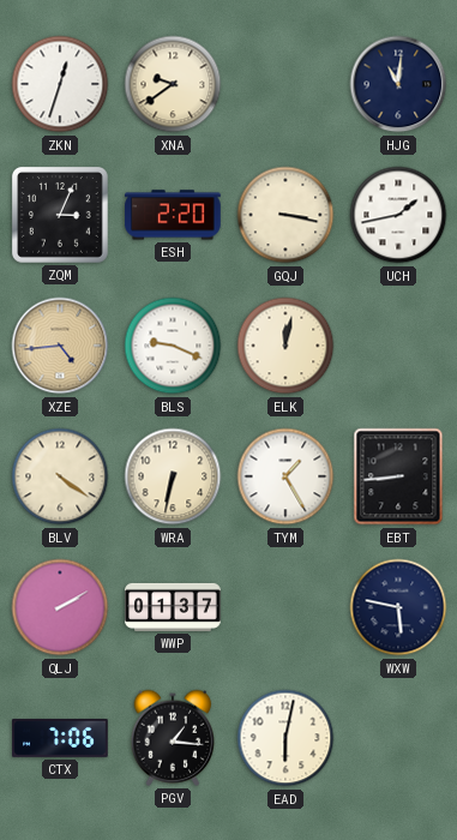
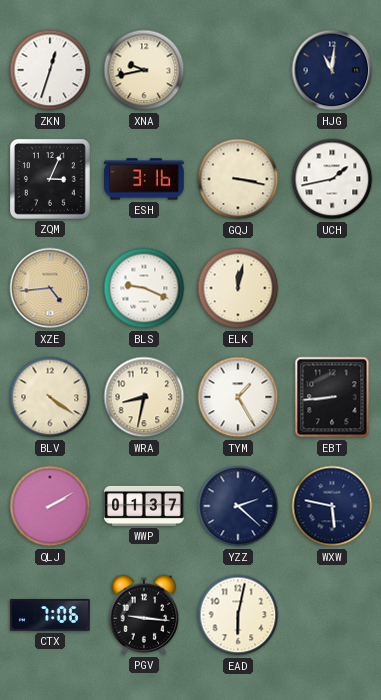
XNA: 9:39 -> 9:43 (144, 70)
ESH: 2:20 -> 3:16 (144, 179)
WRA: 6:32 -> 8:32 (144, 397)
YZZ: none -> 2:22 (238, 506)
PGV: 1:16 -> 9:16 (144, 615)
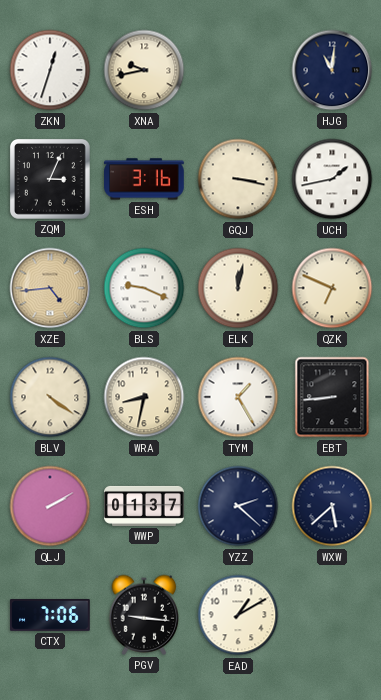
QZK: none -> 6:49 (332, 288)
WXW: 5:47 -> 5:38 (332, 506)
EAD: 6:02 -> 1:10 (238, 615)
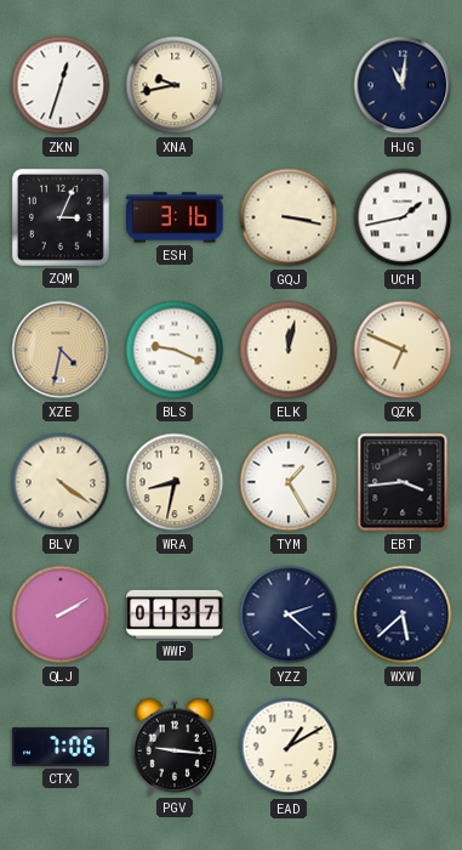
XZE: 4:44 -> 4:32 (61, 350)
EBT: 8:44 -> 3:44 (403, 482)
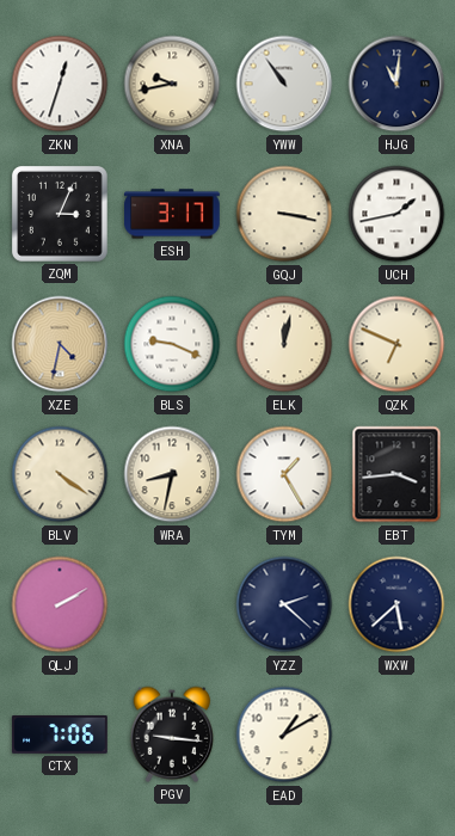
YWW: none -> 10:54 (284, 84)
ESH: 3:16 -> 3:17 (172, 214)
WWP: 01:37 -> none (175, 614)
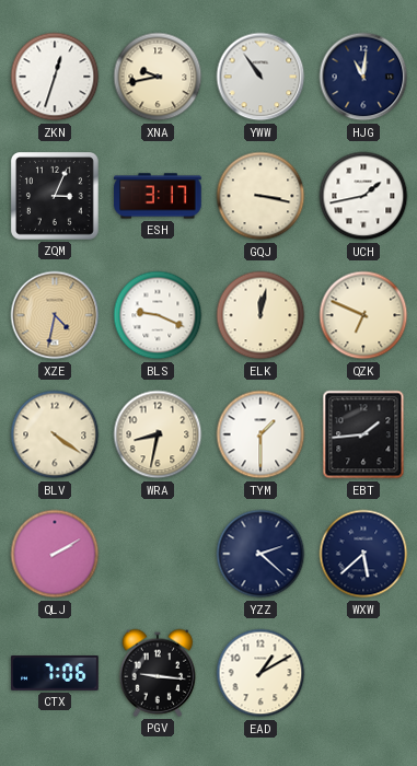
TYM: 1:25 -> 1:30 (260, 434)
EBT: 3:44 -> 1:44 (363, 434)
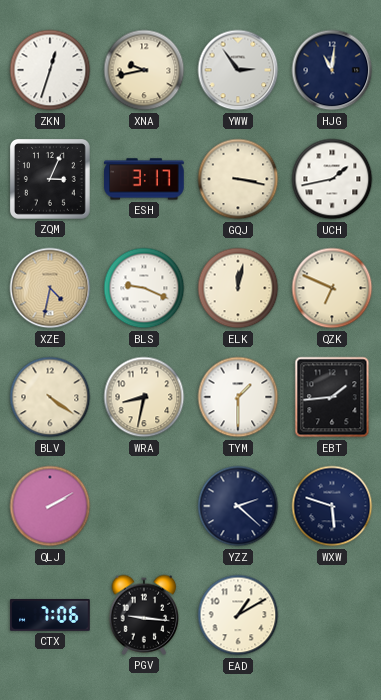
YWW: 10:54 -> 2:54 (238, 70)
WXW: 5:38 -> 5:48 (332, 506)
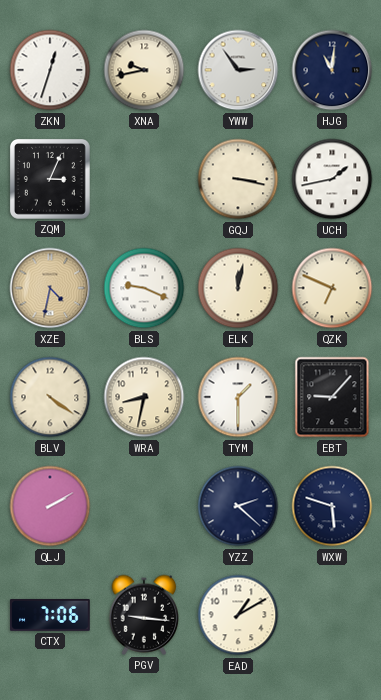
ESH: 3:17 -> none (144, 179)
EBT: 1:44 -> 9:07 (332, 397)
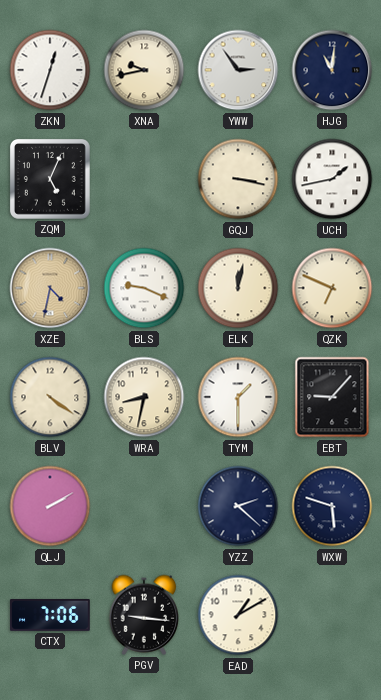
ZQM: 3:04 -> 5:04 (50, 179)
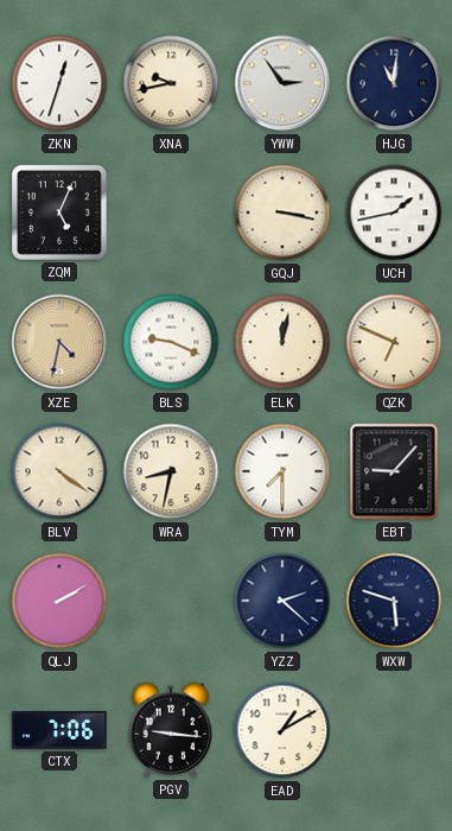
TYM: 1:30 -> 7:30 (282, 471)
